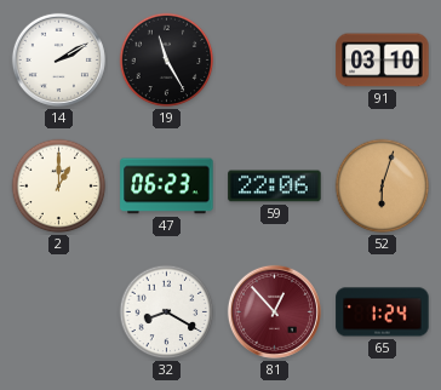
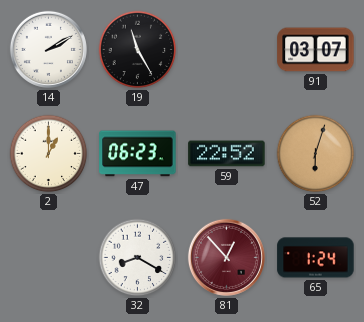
91: 03:10 -> 03:07 (316, 50)
59: 22:06 -> 22:52 (227, 154)
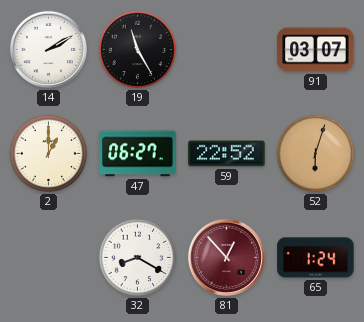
47: 06:23 -> 06:27 (138, 154)
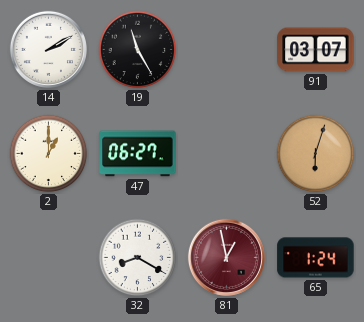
59: 22:52 -> none (227, 154)
81: 12:53 -> 12:58 (226, 257)
